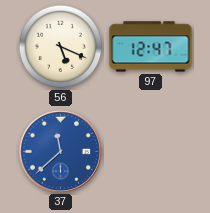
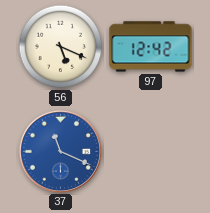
97: 12:47 -> 12:42 (151, 47)
37: 11:38 -> 11:19 (60, 151)
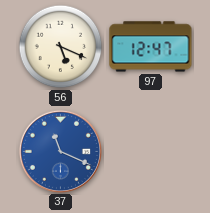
97: 12:42 -> 12:47 (151, 47)
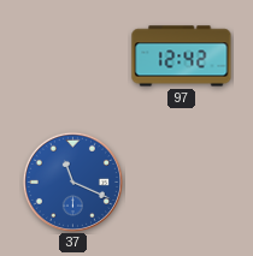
56: 5:19 -> none (61, 47)
97: 12:47 -> 12:42 (182, 56)
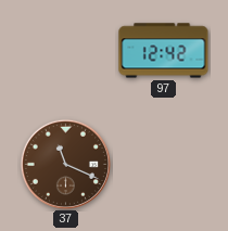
37 dial: blue -> brown (65, 164)
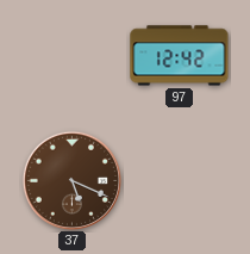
37: 11:19 -> 5:19 (71, 180)
